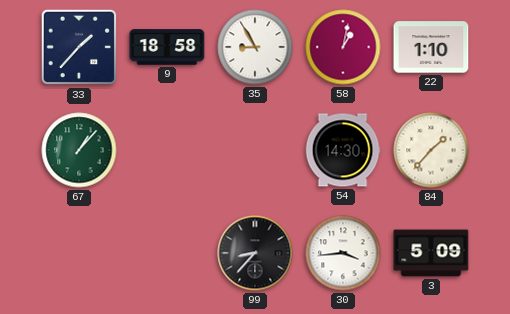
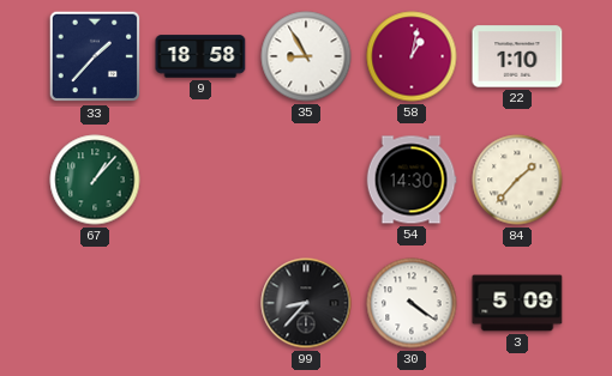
30: 3:44 -> 4:21 (412, 303)
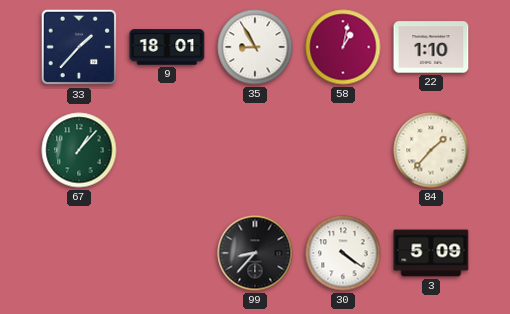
9: 18:58 -> 18:01 (167, 47)
54: 14:30 -> none (412, 180)
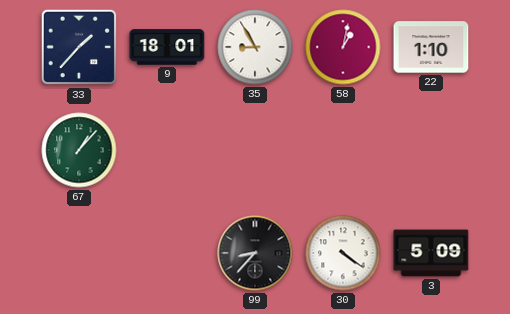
84: 1:37 -> none (431, 150)
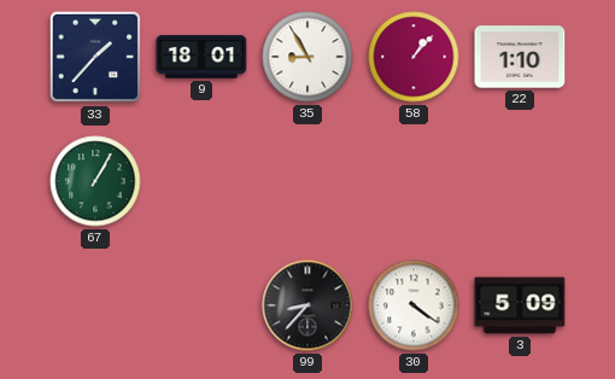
58: 1:02 -> 1:07 (414, 57)
67: 1:07 -> 1:05 (95, 181)
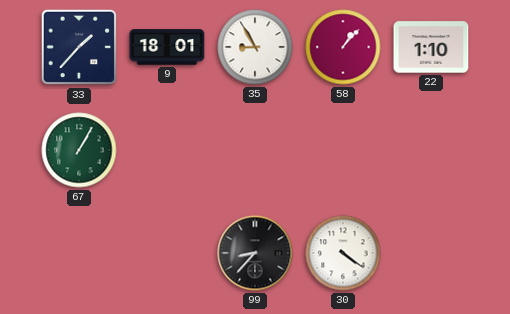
3: 5:09 -> none (520, 305)
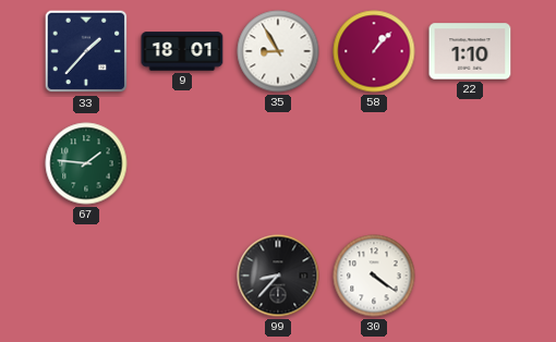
67: 1:05 -> 1:46 (86, 163)
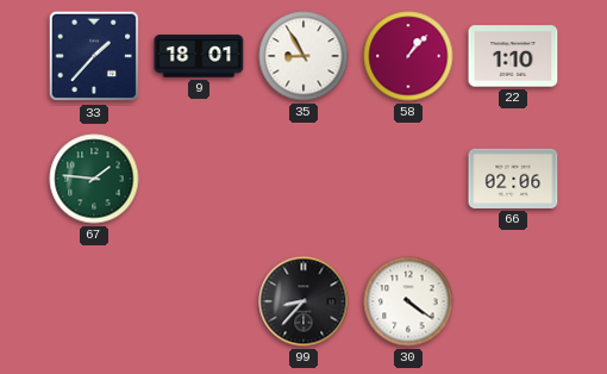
66: none -> 02:06 (513, 179)
